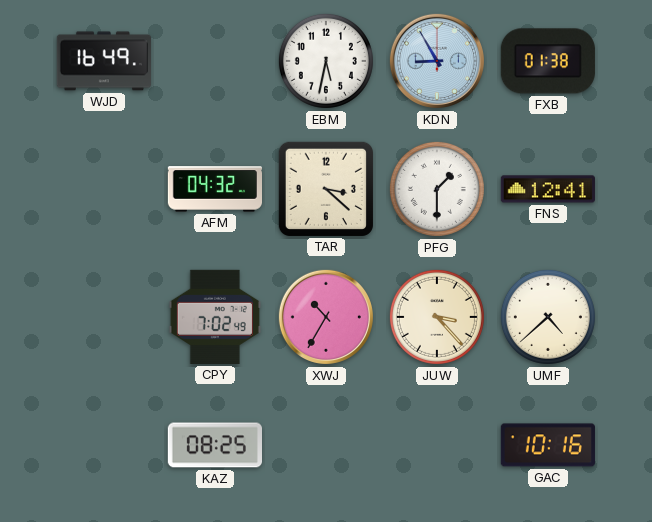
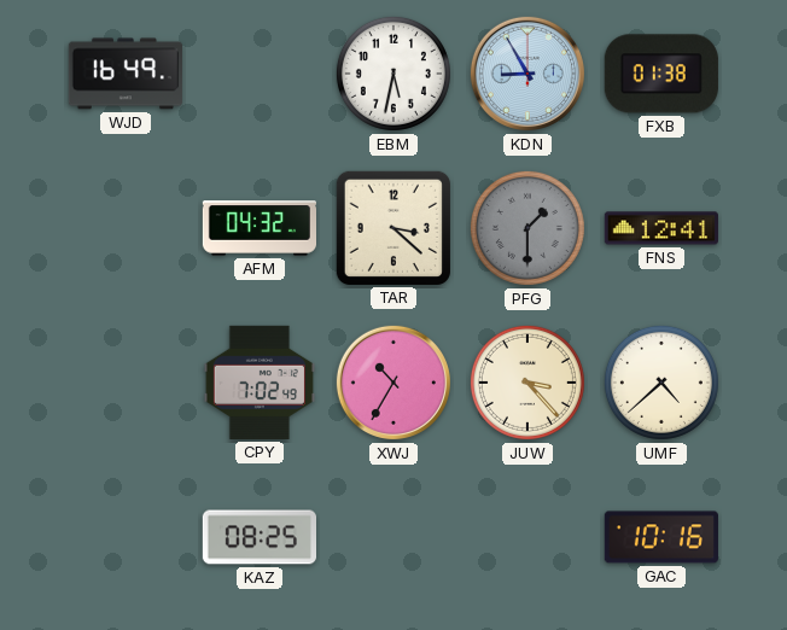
PFG dial: white -> grey (527, 228)
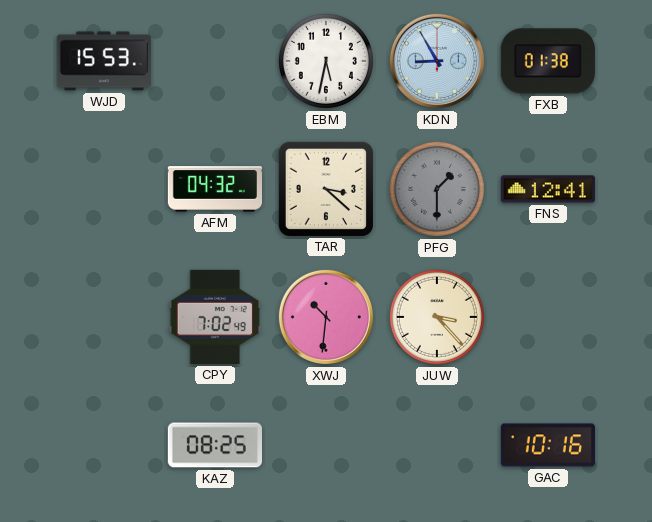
WJD: 16:49 -> 15:53 (104, 61)
XWJ: 10:35 -> 10:31 (326, 317)
UMF: 4:38 -> none (661, 383)
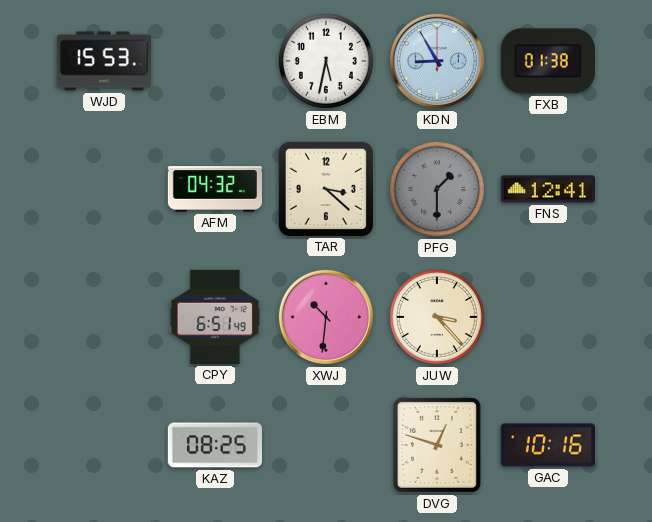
CPY: 7:02 -> 6:51 (215, 317)
DVG: none -> 12:48 (437, 445)
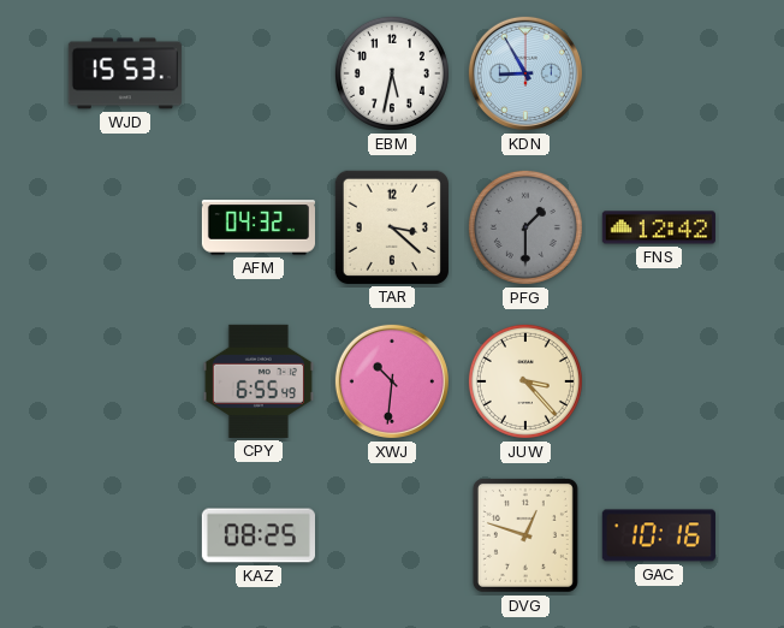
FXB: 01:38 -> none (548, 61)
FNS: 12:41 -> 12:42 (659, 227)
CPY: 6:51 -> 6:55 (259, 381)
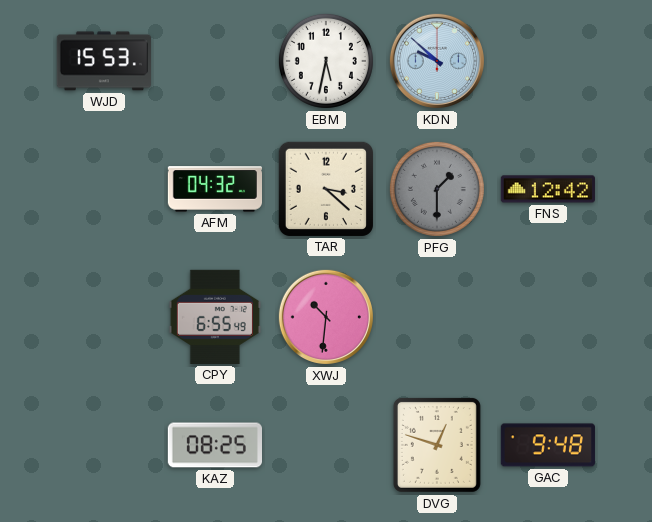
KDN: 8:55 -> 9:52 (437, 61)
JUW: 3:23 -> none (525, 381)
GAC: 10:16 -> 9:48 (548, 445)
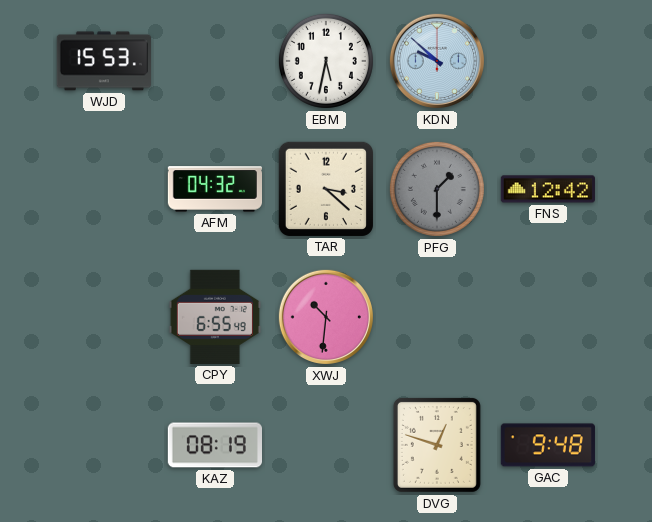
KAZ: 08:25 -> 08:19 (214, 445)
